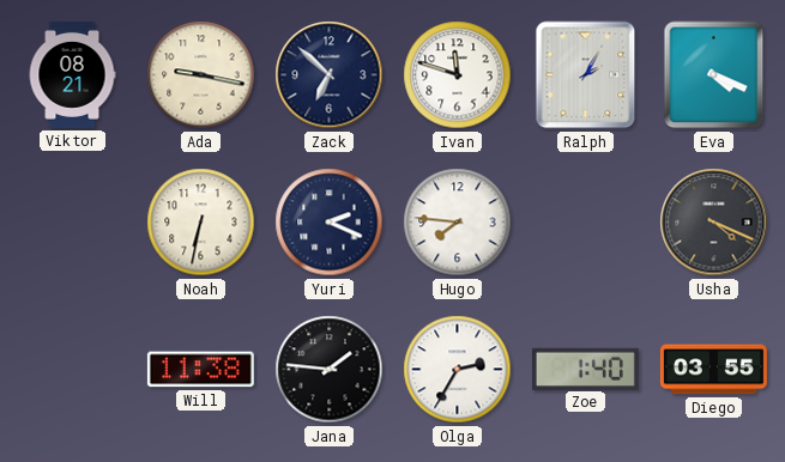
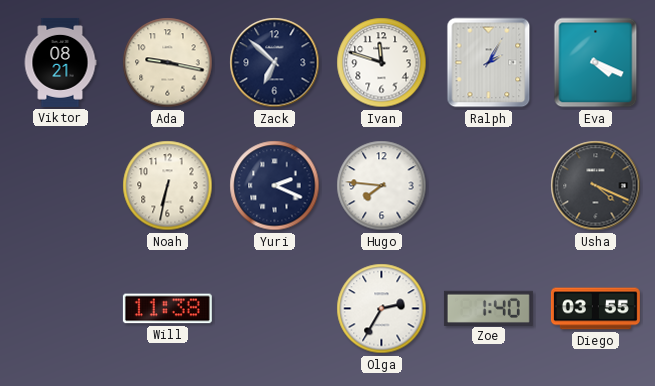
Jana: 1:46 -> none (330, 370)
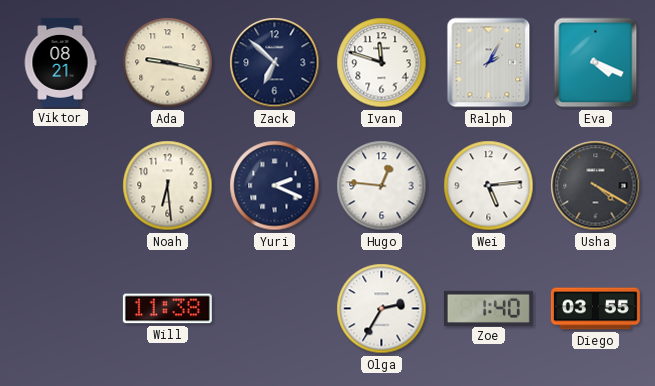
Noah: 6:32 -> 6:29 (168, 186)
Hugo: 7:46 -> 12:46 (382, 186)
Wei: none -> 5:14 (489, 186)
Usha: 4:19 -> 4:20 (596, 186)
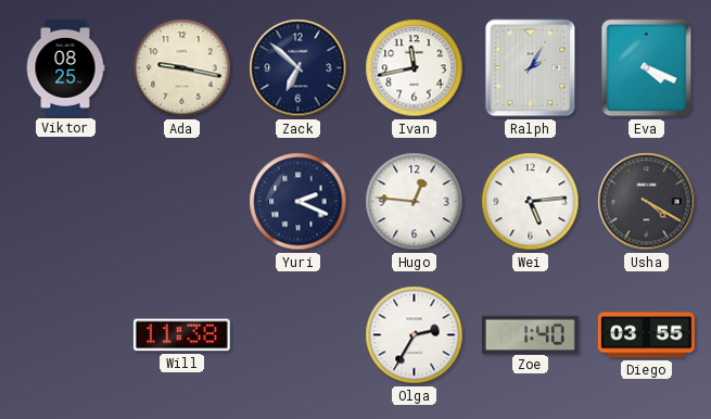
Viktor: 08:21 -> 08:25 (65, 67)
Ivan: 11:48 -> 11:43 (415, 68)
Noah: 6:29 -> none (168, 186)
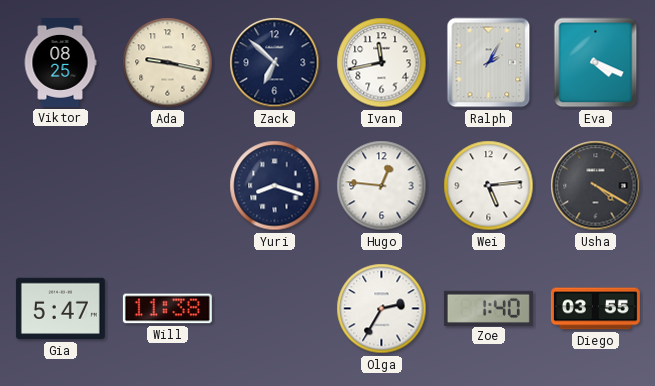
Yuri: 2:19 -> 8:18 (275, 186)
Gia: none -> 5:47 (60, 309)
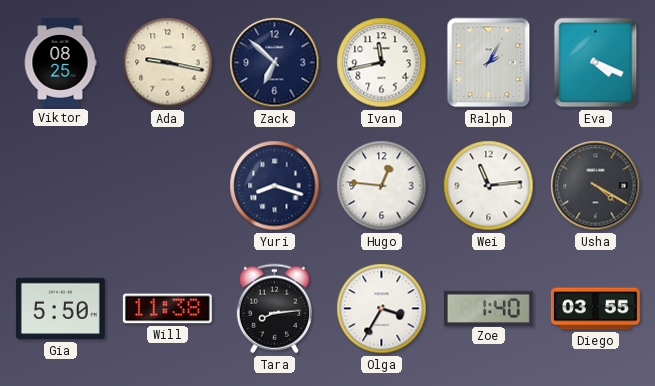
Wei: 5:14 -> 11:14 (489, 186)
Gia: 5:47 -> 5:50 (60, 309)
Tara: none -> 8:14 (274, 309)
Olga: 2:35 -> 3:35 (382, 309)
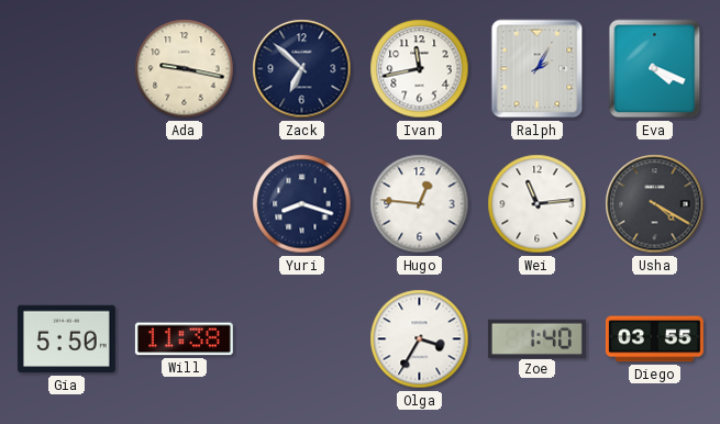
Viktor: 08:25 -> none (60, 62)
Tara: 8:14 -> none (274, 309)
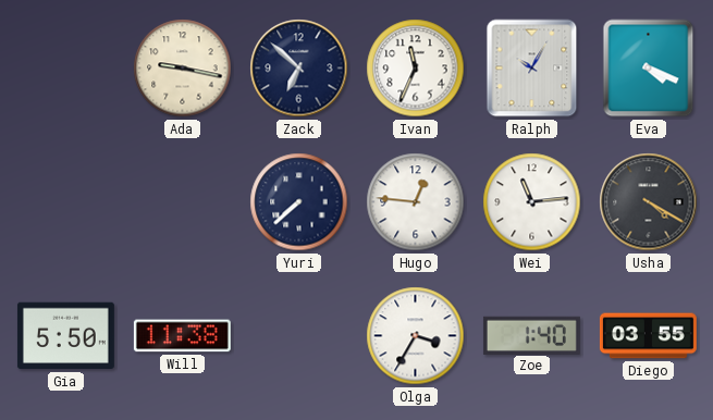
Ivan: 11:43 -> 11:34 (416, 69)
Ralph: 2:05 -> 10:05 (532, 69)
Yuri: 8:18 -> 7:38 (299, 202)
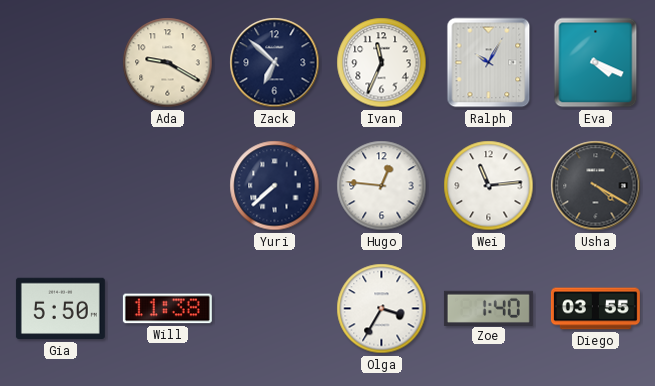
Ada: 9:17 -> 9:20 (168, 63)
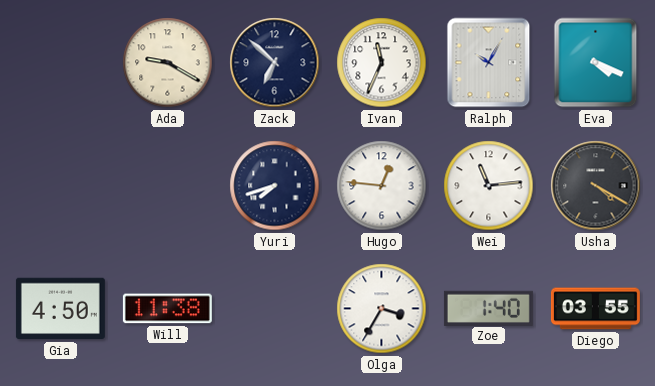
Yuri: 7:38 -> 7:42 (275, 186)
Gia: 5:50 -> 4:50 (60, 309)
